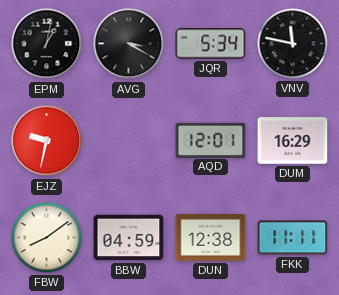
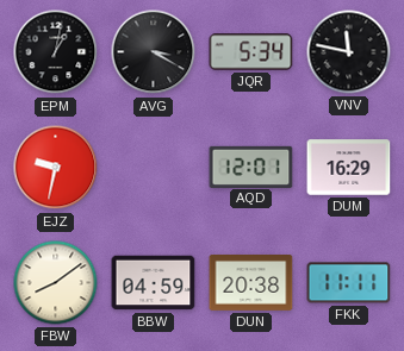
DUN: 12:38 -> 20:38 (251, 283)
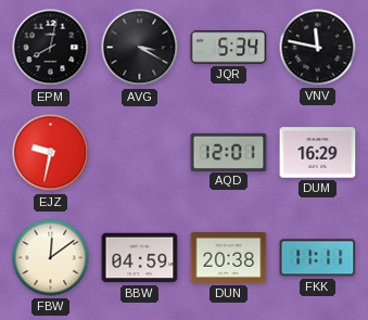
EPM: 1:02 -> 8:02 (51, 48)
FBW: 8:09 -> 12:09 (51, 258)
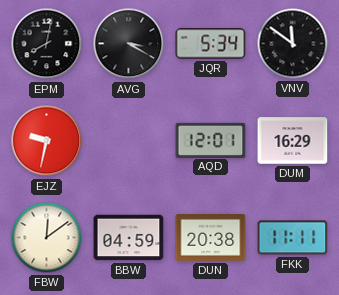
VNV: 11:47 -> 11:51 (293, 44)
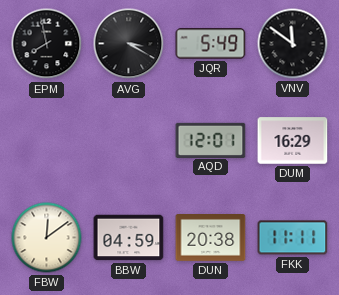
EPM: 8:02 -> 7:58 (47, 44)
JQR: 5:34 -> 5:49 (211, 44)
EJZ: 9:32 -> none (47, 141)
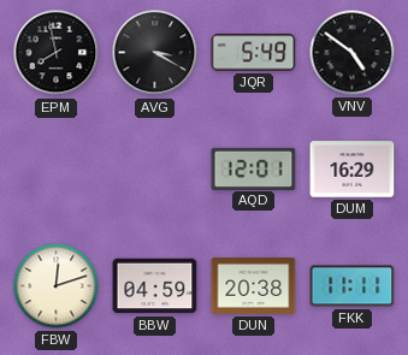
VNV: 11:51 -> 4:51 (353, 53)
FBW: 12:09 -> 12:12 (57, 286)
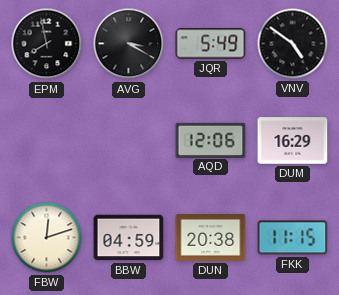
AQD: 12:01 -> 12:06 (211, 140)
FKK: 11:11 -> 11:15 (293, 238)
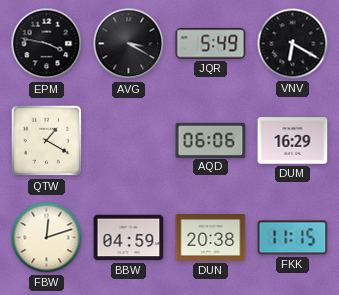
EPM: 7:58 -> 3:47 (47, 44)
VNV: 4:51 -> 6:20 (293, 44)
QTW: none -> 1:20 (47, 141)
AQD: 12:06 -> 06:06 (211, 140)
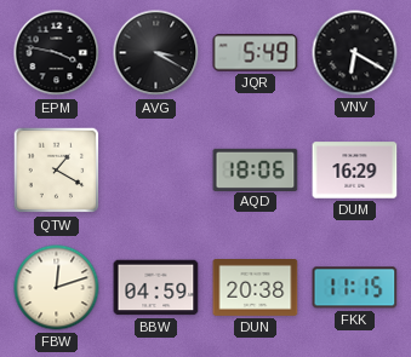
AQD: 06:06 -> 18:06 (256, 169)
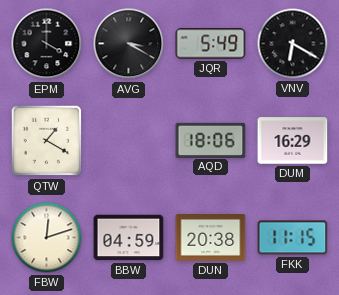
EPM: 3:47 -> 4:00 (47, 44)
